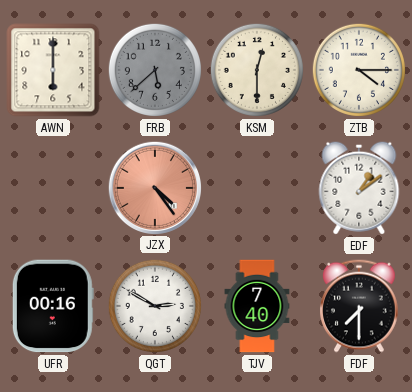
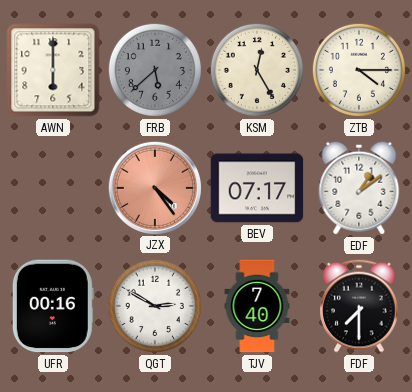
KSM: 12:30 -> 12:25 (257, 70)
BEV: none -> 07:17 (257, 188)
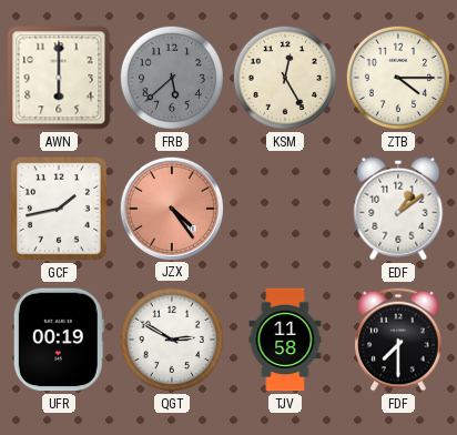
GCF: none -> 1:43 (60, 209)
BEV: 07:17 -> none (257, 188)
UFR: 00:16 -> 00:19 (59, 340)
TJV: 7:40 -> 11:58 (285, 340)
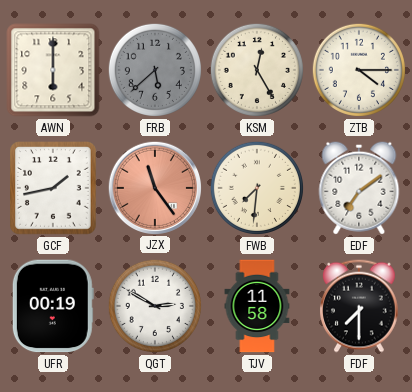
JZX: 4:24 -> 11:24 (154, 187)
FWB: none -> 7:31 (257, 188)
EDF: 1:09 -> 7:09 (359, 188)
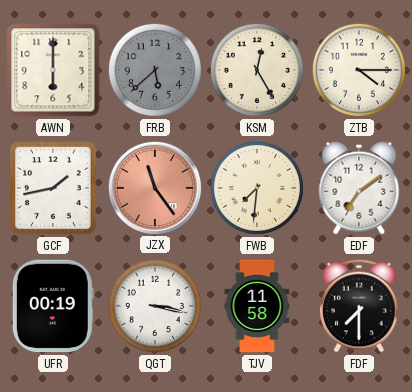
QGT: 2:50 -> 3:17 (155, 306)
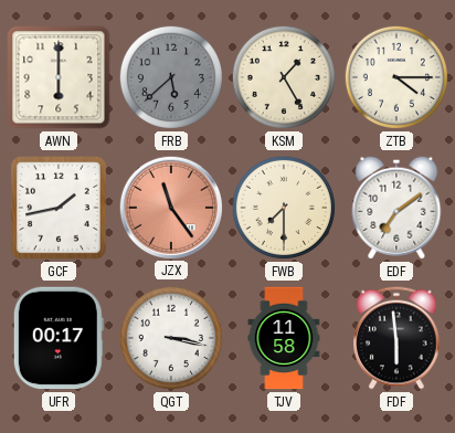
KSM: 12:25 -> 1:25 (284, 77)
FWB: 7:31 -> 7:30 (284, 208)
UFR: 00:19 -> 00:17 (59, 338)
FDF: 7:30 -> 5:59 (398, 338)
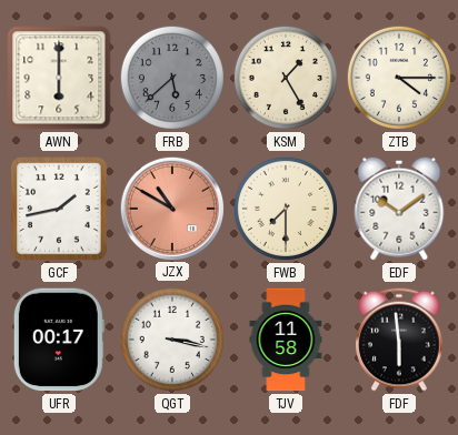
JZX: 11:24 -> 10:50 (171, 208)
EDF: 7:09 -> 10:09 (399, 209)
